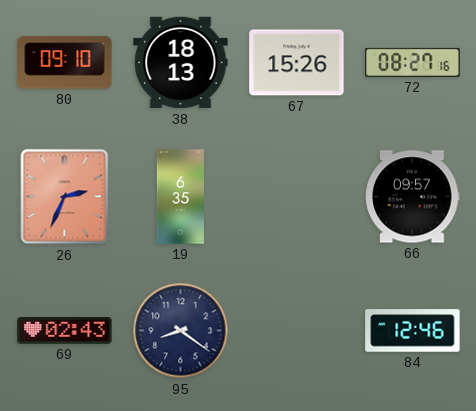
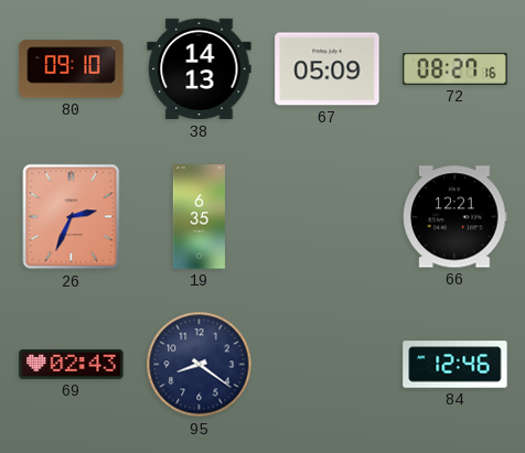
38: 18:13 -> 14:13 (200, 69)
67: 15:26 -> 05:09 (328, 69)
66: 09:57 -> 12:21 (456, 217)
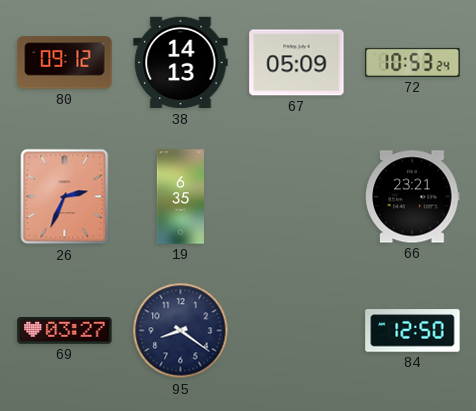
80: 09:10 -> 09:12 (65, 63)
72: 08:27 -> 10:53 (413, 62)
66: 12:21 -> 23:21 (413, 197)
69: 02:43 -> 03:27 (65, 331)
84: 12:46 -> 12:50 (413, 331)
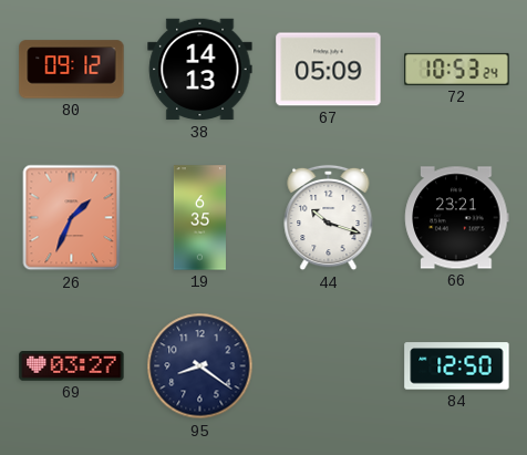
26: 2:34 -> 1:34 (72, 218)
44: none -> 10:18 (329, 218)
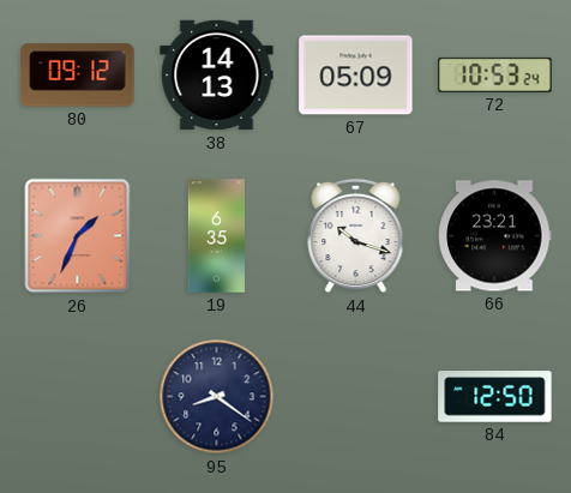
69: 03:27 -> none (72, 366)
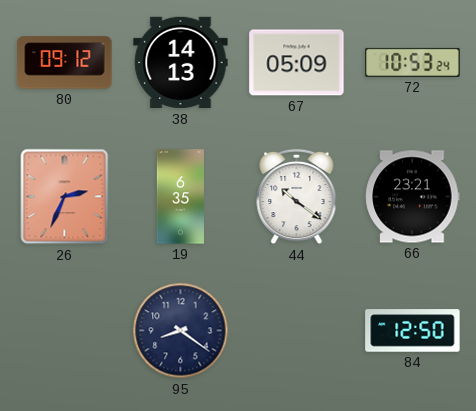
26: 1:34 -> 2:34 (65, 197)
44: 10:18 -> 10:21 (297, 197)
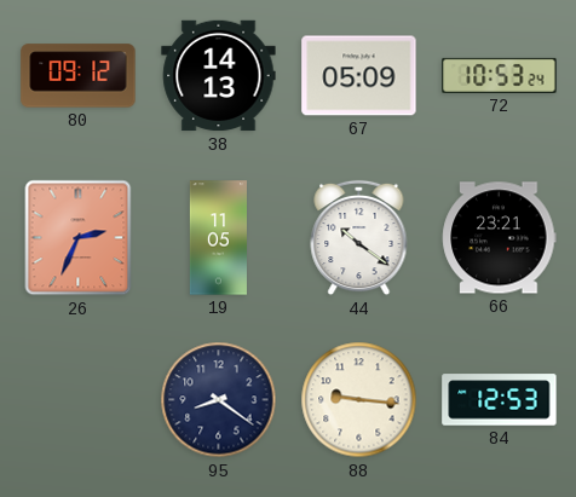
19: 6:35 -> 11:05 (218, 238)
88: none -> 9:16 (359, 400)
84: 12:50 -> 12:53 (500, 400)
